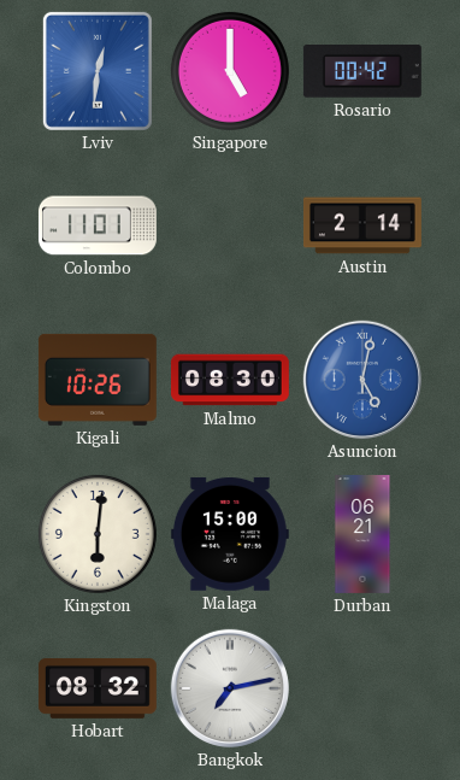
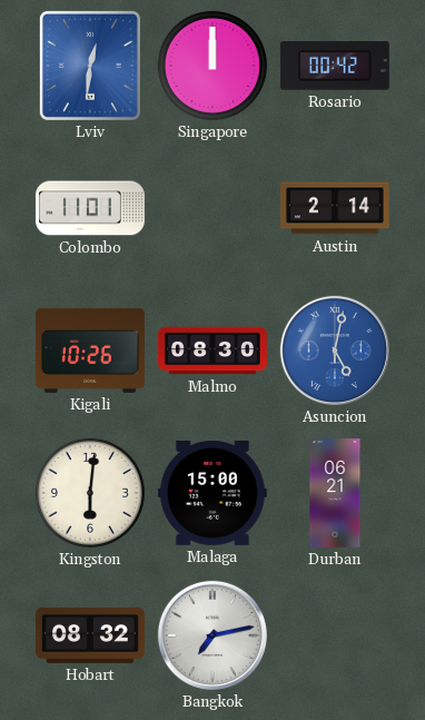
Singapore: 5:00 -> 12:00 (212, 66)
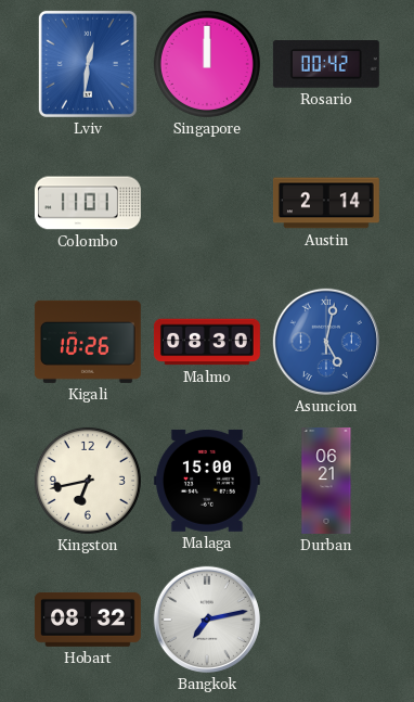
Kingston: 6:01 -> 6:43 (88, 481)
